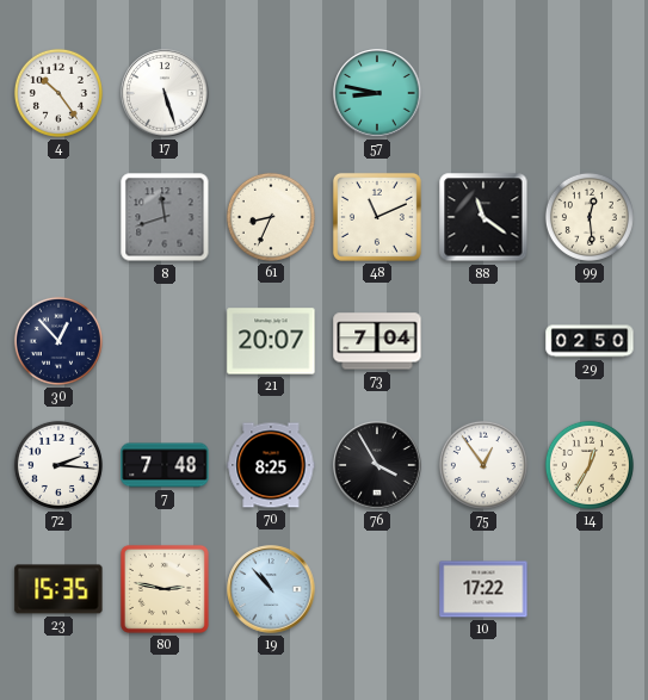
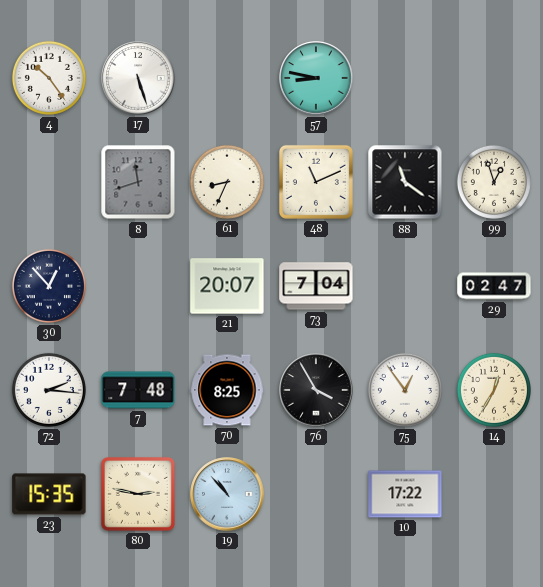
99: 12:29 -> 12:57 (494, 182)
29: 02:50 -> 02:47 (494, 286)
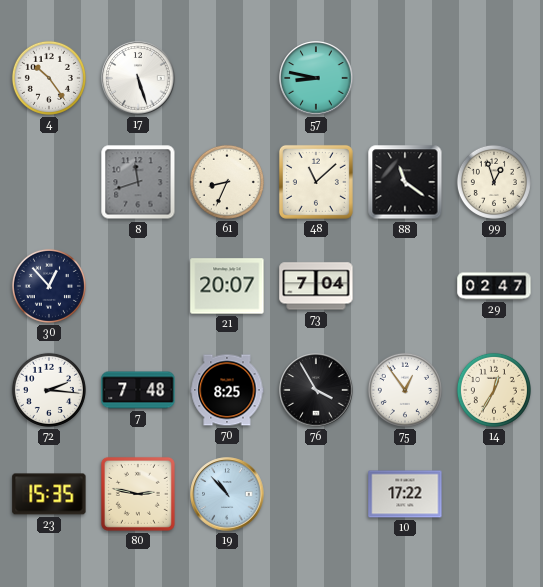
48: 11:11 -> 11:08 (316, 182)
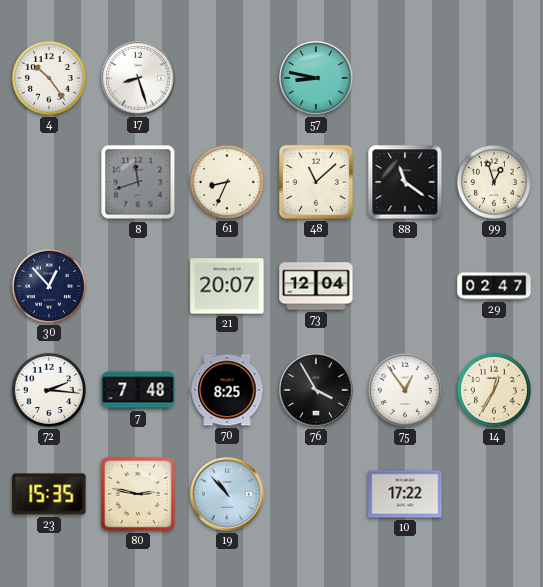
17: 5:27 -> 8:27 (138, 78)
73: 7:04 -> 12:04 (316, 286)
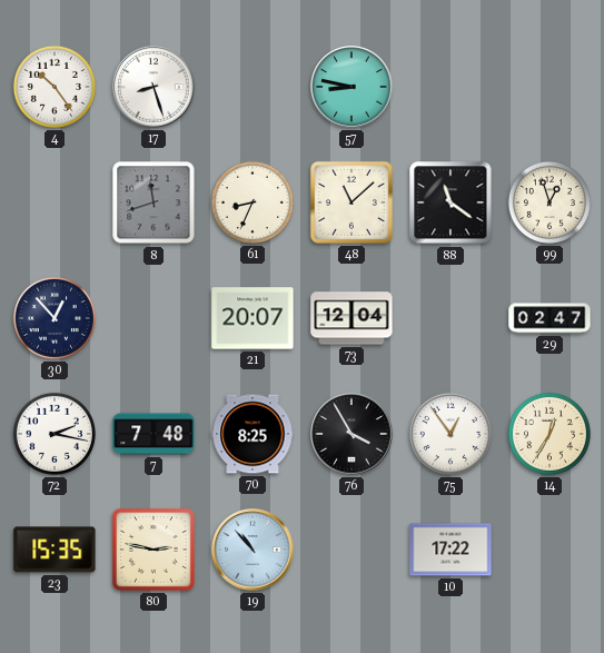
72: 2:16 -> 2:17 (55, 434)
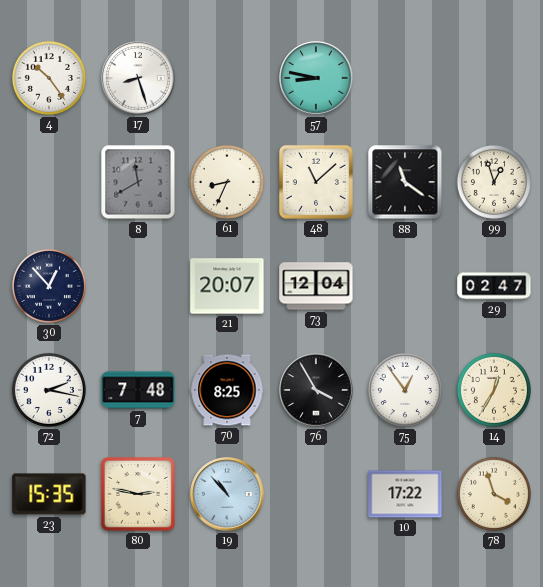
8: 11:42 -> 11:40 (138, 182)
78: none -> 3:57 (494, 494)
